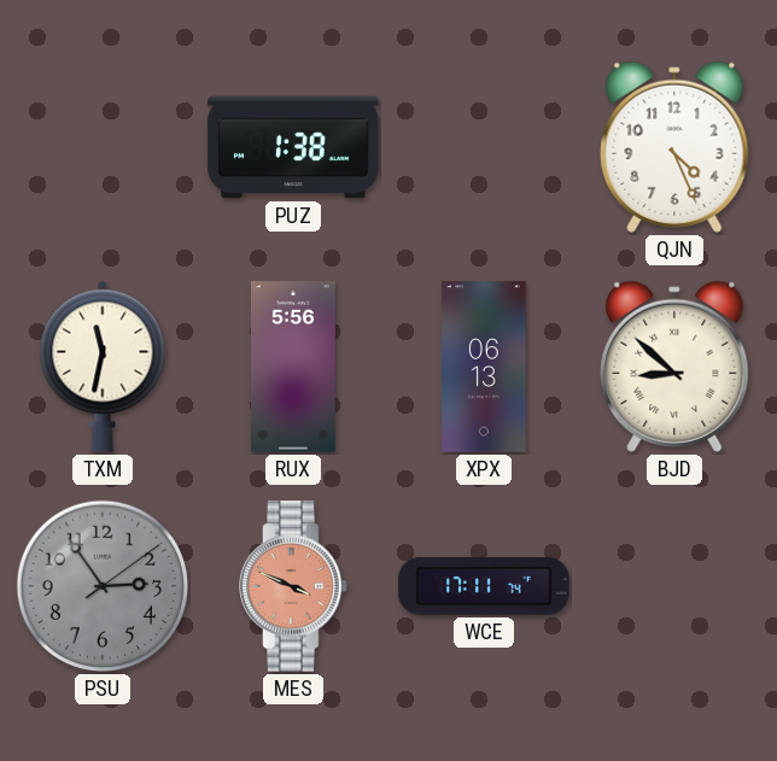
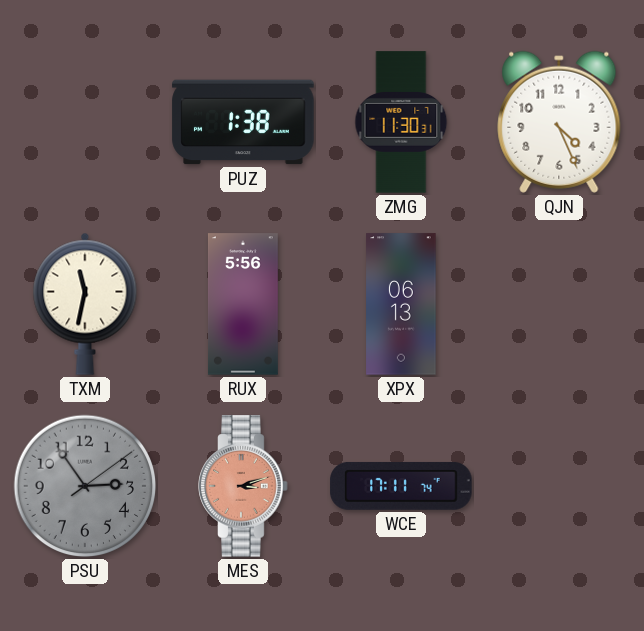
ZMG: none -> 11:30 (401, 122)
BJD: 8:52 -> none (674, 367)
MES: 3:49 -> 3:12 (243, 486)
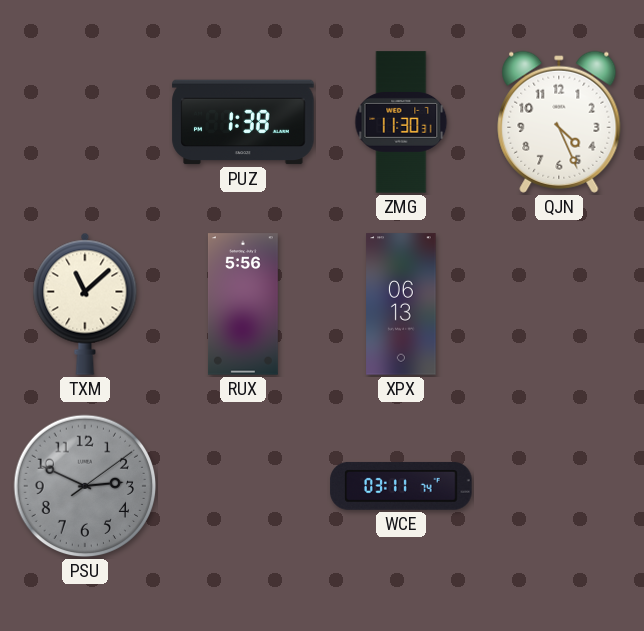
TXM: 11:32 -> 11:08 (85, 304)
PSU: 2:54 -> 2:49 (85, 486)
MES: 3:12 -> none (243, 486)
WCE: 17:11 -> 03:11 (401, 486)
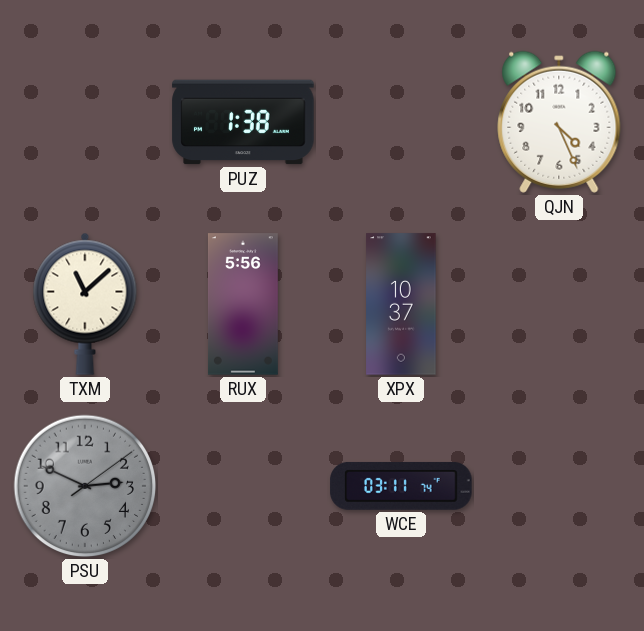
ZMG: 11:30 -> none (401, 122)
XPX: 06:13 -> 10:37 (401, 304)
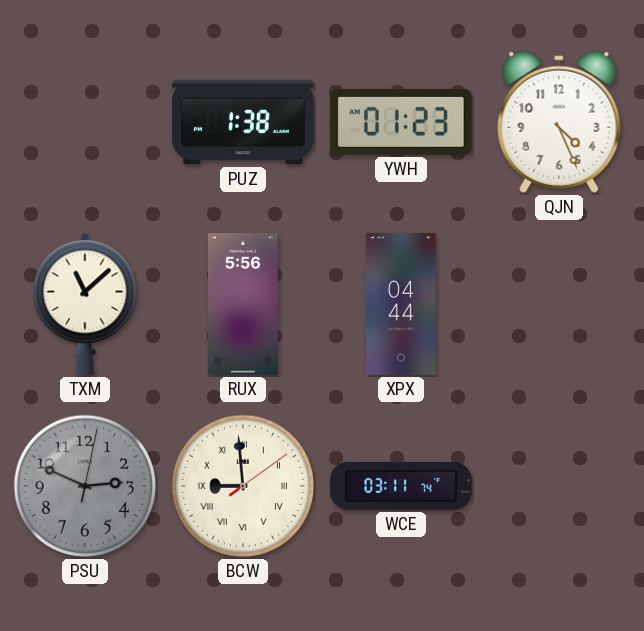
YWH: none -> 01:23 (401, 122)
XPX: 10:37 -> 04:44 (401, 304)
PSU: 2:49:09 -> 2:49:02 (85, 486)
BCW: none -> 8:59 (243, 486)
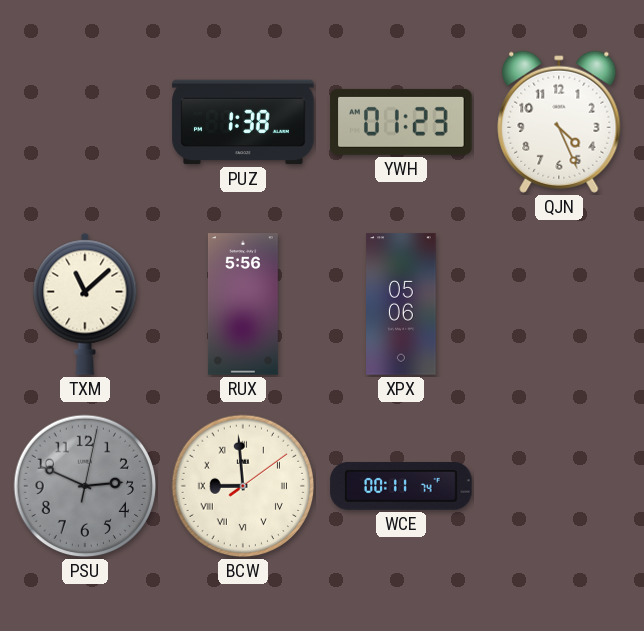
XPX: 04:44 -> 05:06 (401, 304)
WCE: 03:11 -> 00:11 (401, 486)
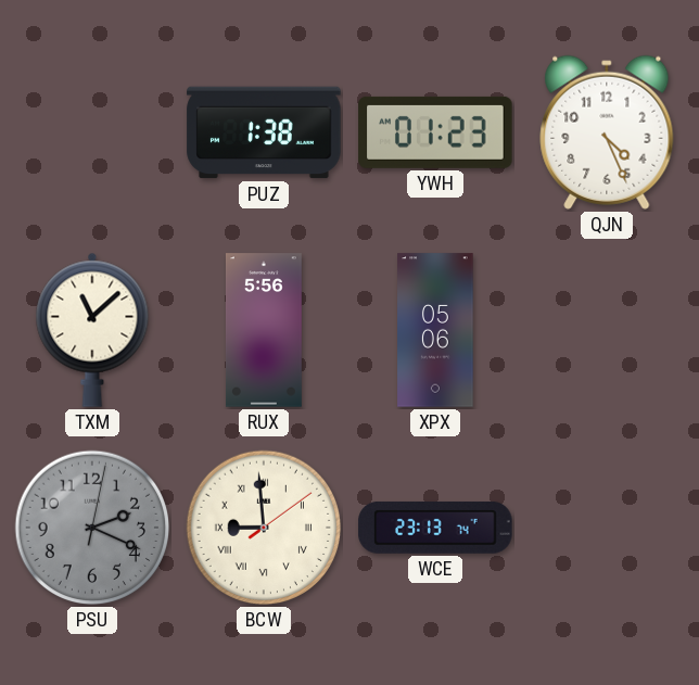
PSU: 2:49 -> 2:19 (92, 528)
WCE: 00:11 -> 23:13 (435, 528)
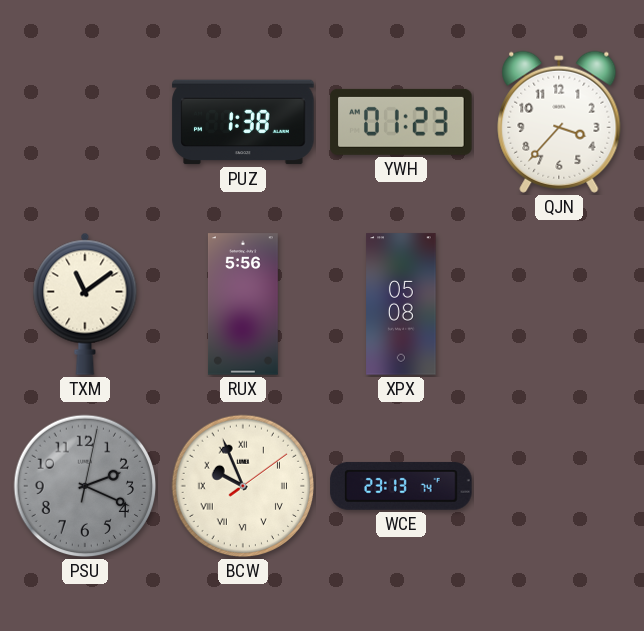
QJN: 4:26 -> 3:37 (559, 122)
TXM: 11:08 -> 11:09 (85, 304)
XPX: 05:06 -> 05:08 (401, 304)
BCW: 8:59 -> 9:56 (243, 486)
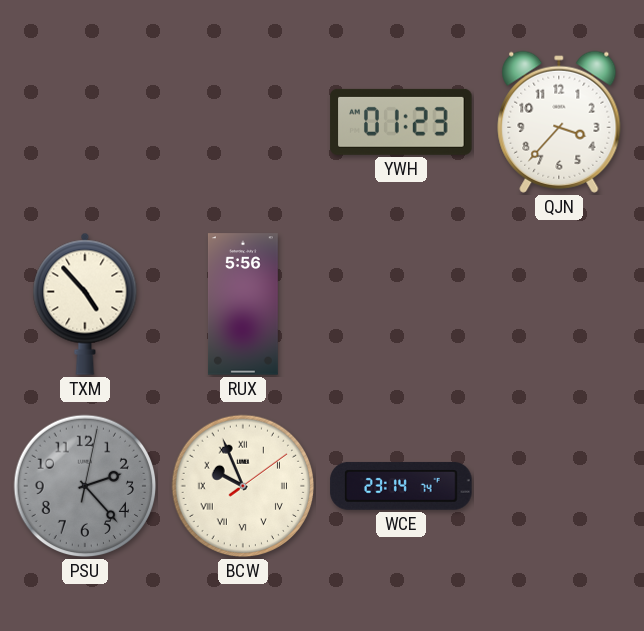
PUZ: 1:38 -> none (243, 122)
TXM: 11:09 -> 4:53 (85, 304)
XPX: 05:08 -> none (401, 304)
PSU: 2:19 -> 2:23 (85, 486)
WCE: 23:13 -> 23:14 (401, 486)
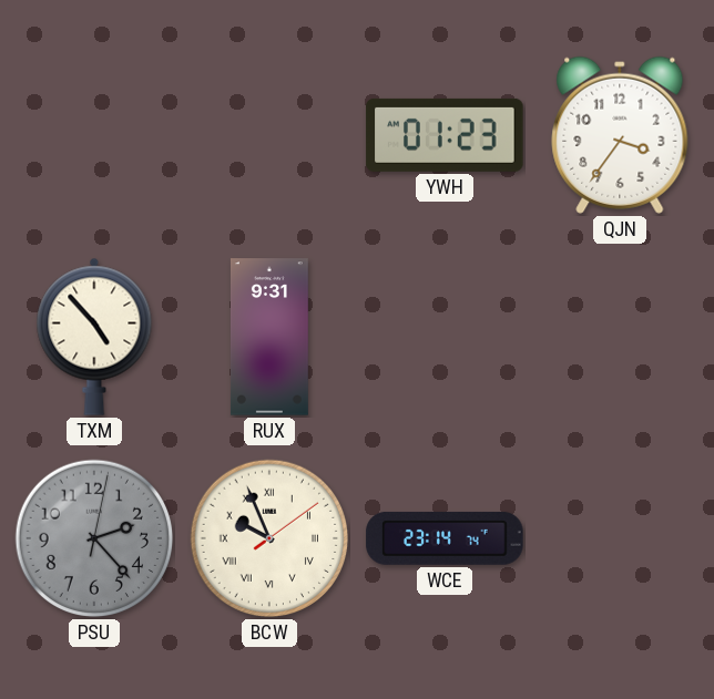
QJN: 3:37 -> 3:36 (620, 135)
RUX: 5:56 -> 9:31 (269, 337)
